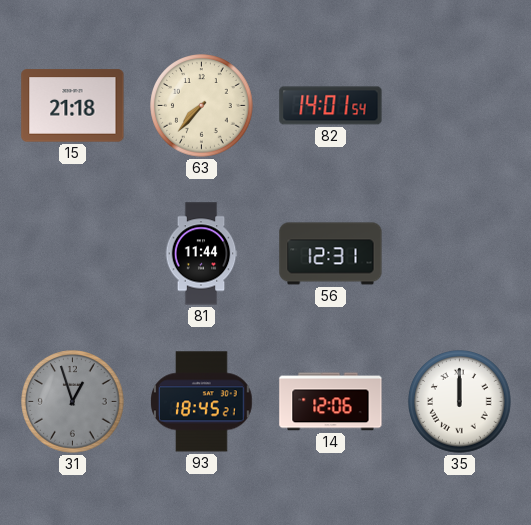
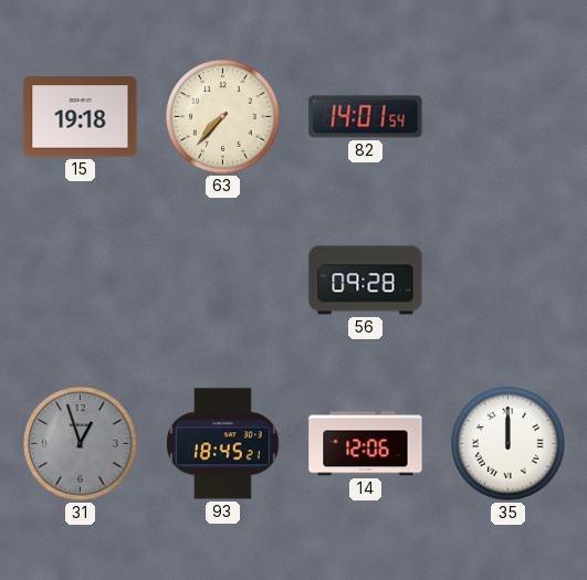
15: 21:18 -> 19:18 (81, 117)
81: 11:44 -> none (201, 254)
56: 12:31 -> 09:28 (366, 281)
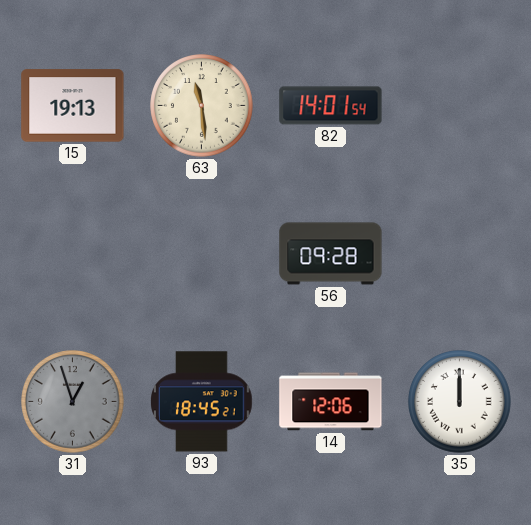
15: 19:18 -> 19:13 (73, 106)
63: 7:37 -> 11:29 (202, 106)
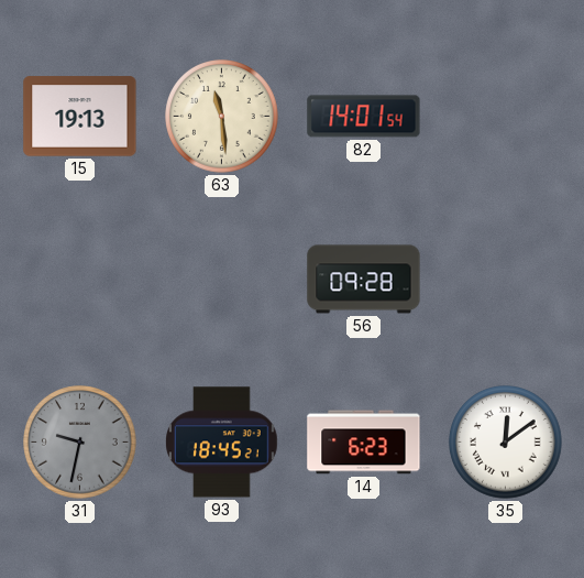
31: 12:57 -> 9:32 (80, 443)
14: 12:06 -> 6:23 (364, 443)
35: 12:00 -> 12:09 (506, 443)
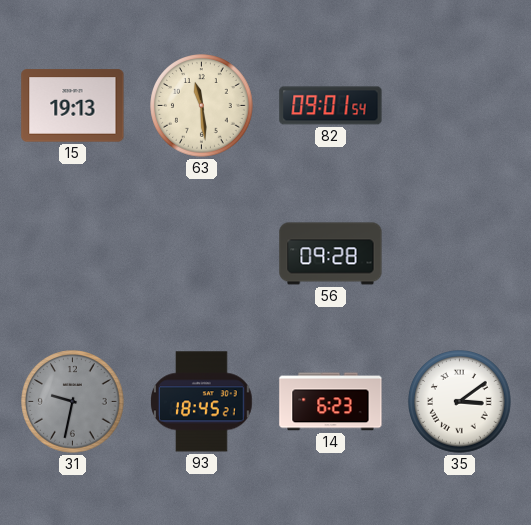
82: 14:01 -> 09:01 (331, 106)
35: 12:09 -> 3:09 (460, 402)
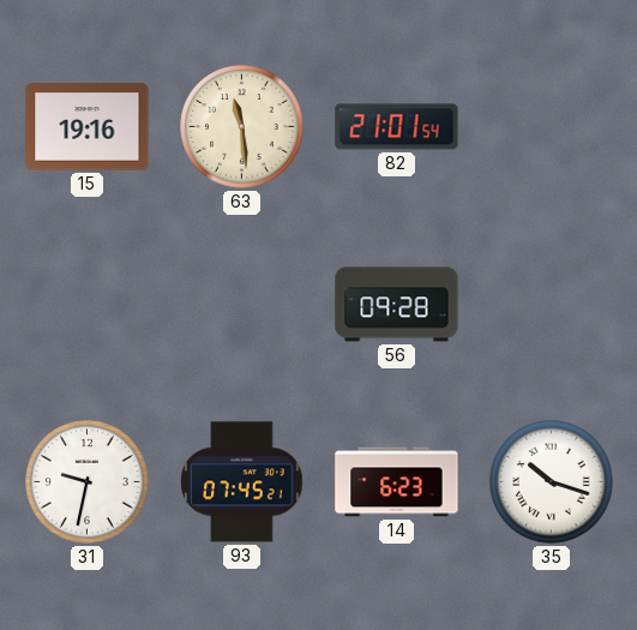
15: 19:13 -> 19:16 (88, 127)
82: 09:01 -> 21:01 (397, 127)
31 dial: grey -> white (88, 482)
93: 18:45 -> 07:45 (242, 482)
35: 3:09 -> 10:18 (552, 482)
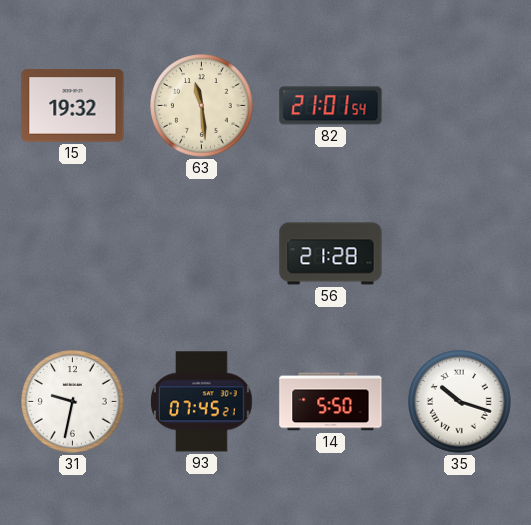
15: 19:16 -> 19:32 (73, 106)
56: 09:28 -> 21:28 (331, 254)
14: 6:23 -> 5:50 (331, 402)
